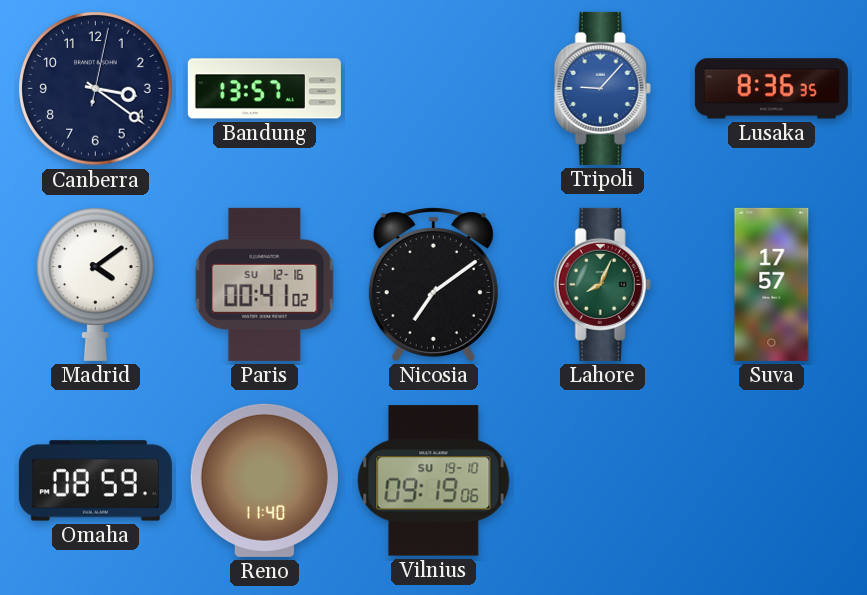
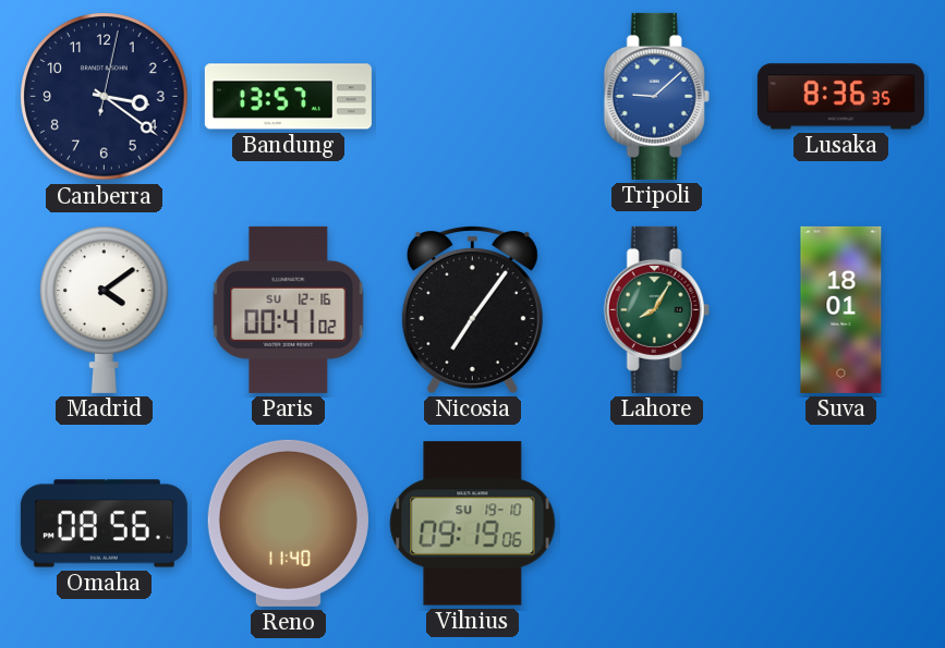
Tripoli: 9:07 -> 9:08 (656, 96)
Nicosia: 7:09 -> 7:06 (472, 309)
Lahore: 8:04 -> 8:05 (656, 309)
Suva: 17:57 -> 18:01 (841, 309)
Omaha: 08:59 -> 08:56 (104, 524)
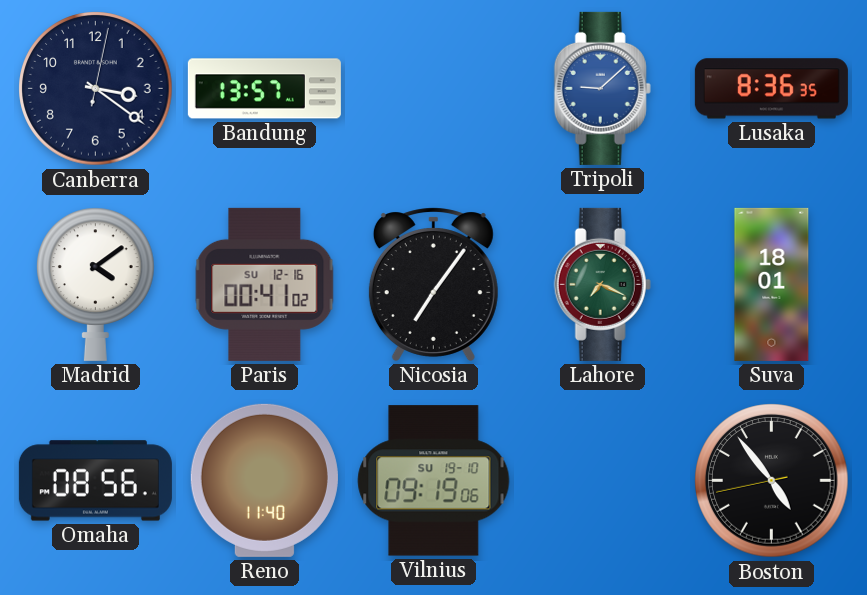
Lahore: 8:05 -> 7:19 (602, 284)
Boston: none -> 4:53 (772, 481)
